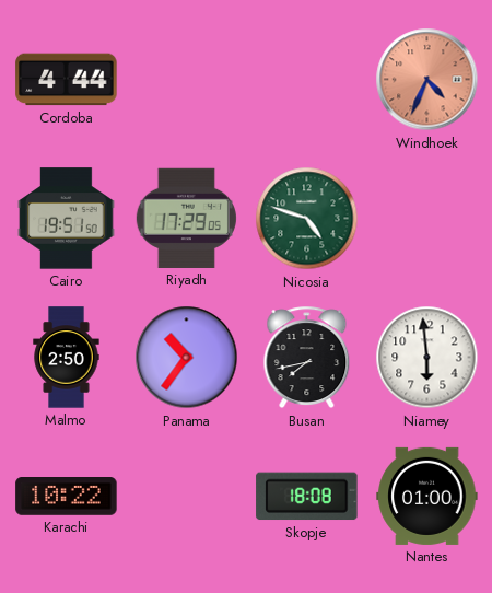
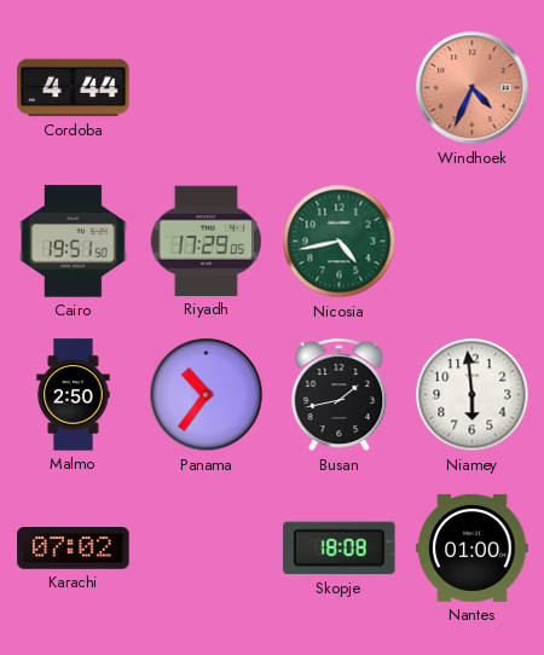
Nicosia: 4:48 -> 4:43 (340, 242)
Busan: 7:43 -> 1:43 (340, 395)
Karachi: 10:22 -> 07:02 (74, 549)
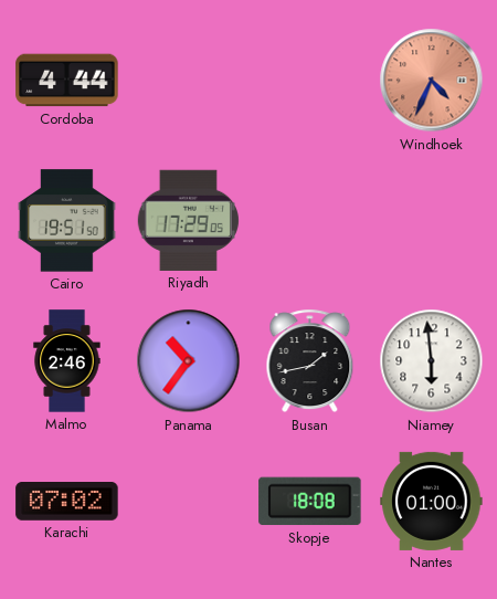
Nicosia: 4:43 -> none (340, 242)
Malmo: 2:50 -> 2:46 (67, 361)
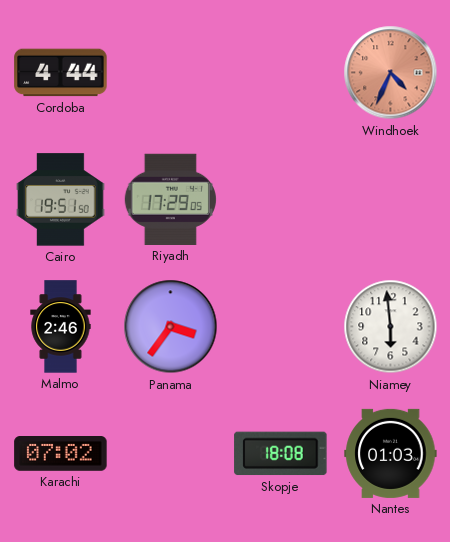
Panama: 10:36 -> 3:36 (171, 327)
Busan: 1:43 -> none (310, 361)
Nantes: 01:00 -> 01:03 (391, 453)
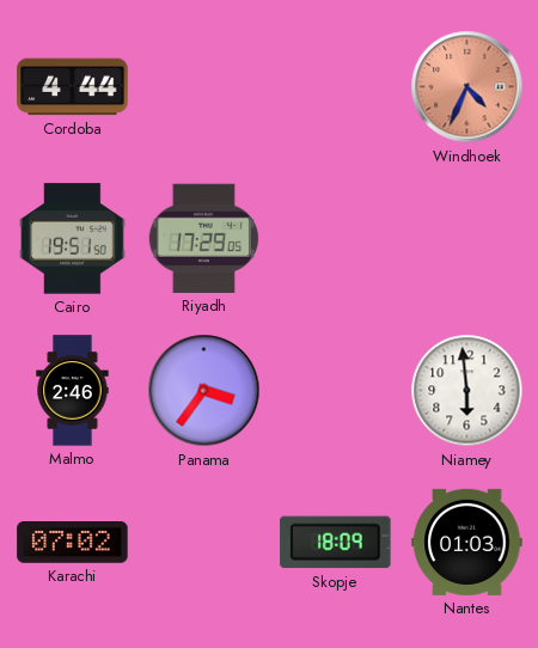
Skopje: 18:08 -> 18:09 (336, 543)
